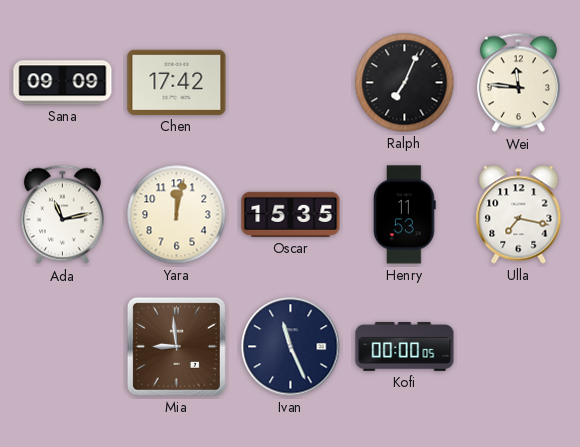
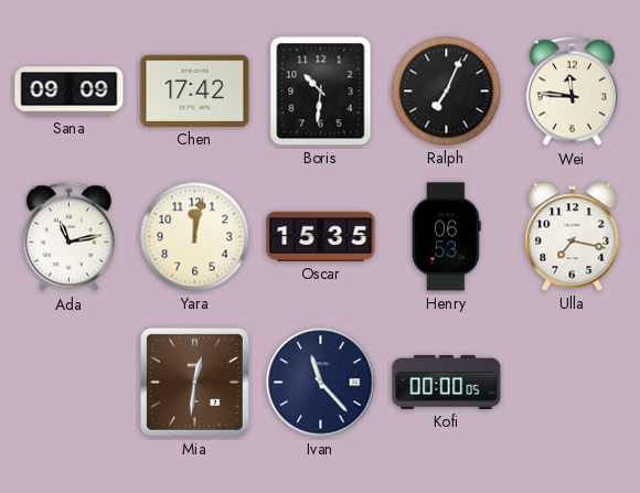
Boris: none -> 10:31 (321, 92)
Henry: 11:53 -> 06:53 (447, 237)
Mia: 8:59 -> 12:31 (194, 382)
Ivan: 11:26 -> 11:23 (321, 383)
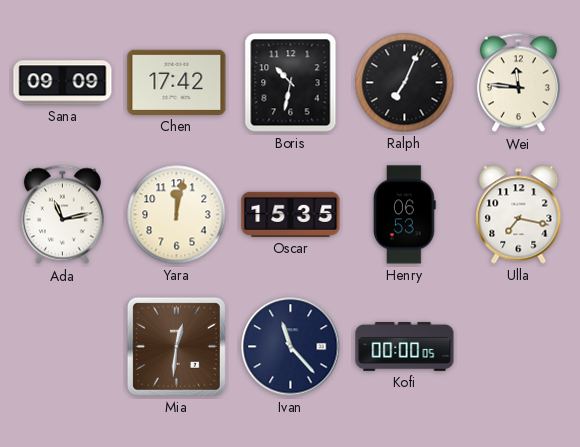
Boris: 10:31 -> 10:32 (291, 83)
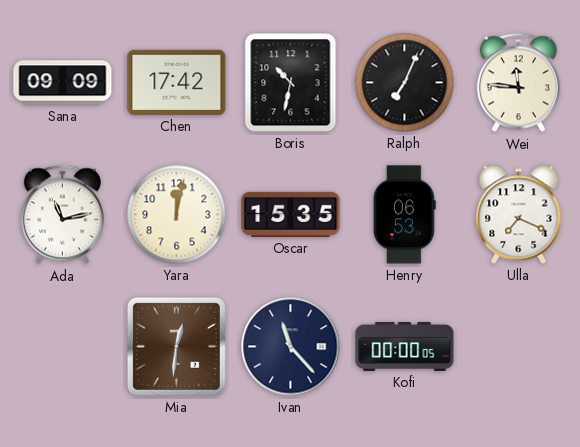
Ulla: 7:17 -> 7:19 (519, 215)
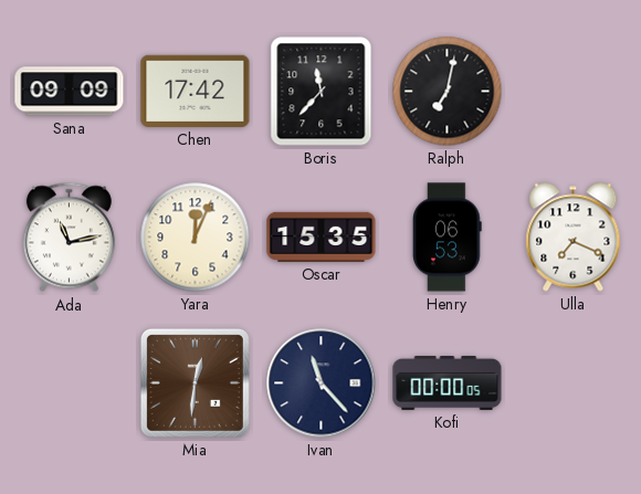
Boris: 10:32 -> 11:37 (322, 92)
Ralph: 7:04 -> 7:02 (448, 92)
Wei: 11:46 -> none (518, 83)
Yara: 12:02 -> 12:04 (196, 238)
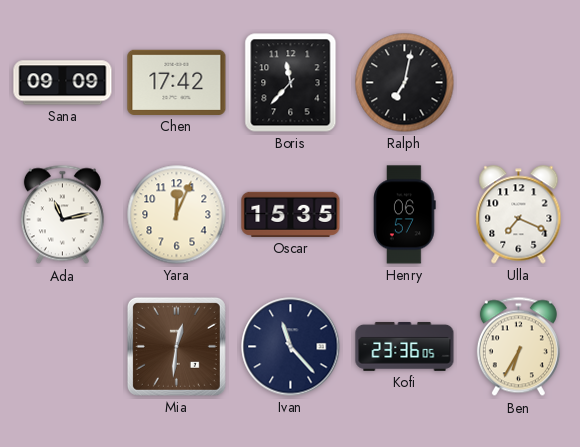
Henry: 06:53 -> 06:57 (405, 215)
Kofi: 00:00 -> 23:36 (405, 346)
Ben: none -> 6:35 (518, 347)
